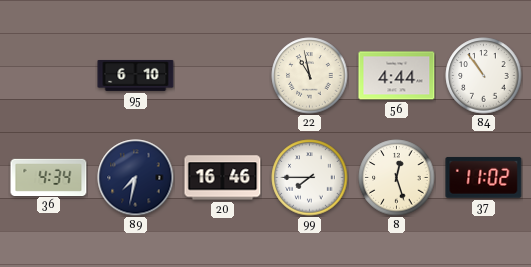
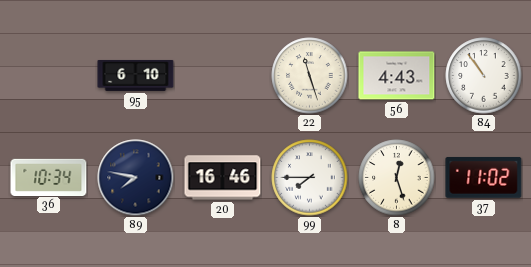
22: 10:58 -> 11:27 (310, 76)
56: 4:44 -> 4:43 (397, 76)
36: 4:34 -> 10:34 (49, 177)
89: 7:32 -> 7:47 (136, 178)
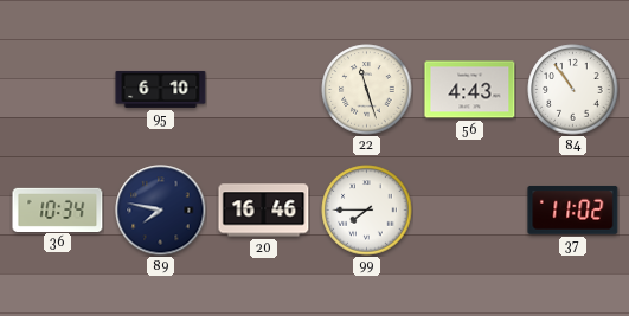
8: 12:27 -> none (397, 178)
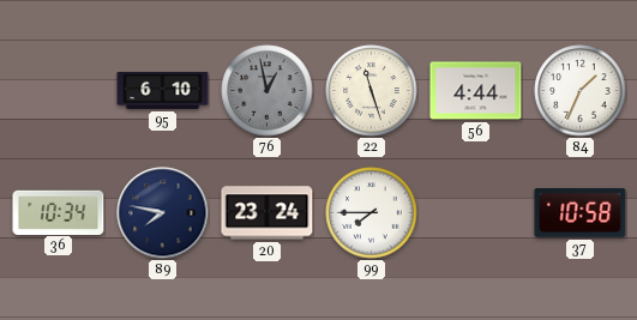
76: none -> 12:58 (268, 91)
56: 4:43 -> 4:44 (476, 91)
84: 10:54 -> 1:34 (581, 91)
20: 16:46 -> 23:24 (268, 213)
37: 11:02 -> 10:58 (581, 212)
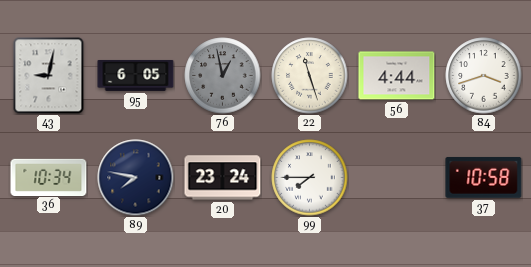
43: none -> 9:02 (49, 76)
95: 6:10 -> 6:05 (136, 75)
84: 1:34 -> 3:42 (484, 76)
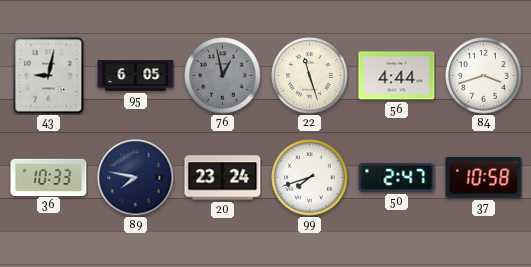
36: 10:34 -> 10:33 (49, 177)
99: 7:45 -> 7:42 (310, 178)
50: none -> 2:47 (397, 178)
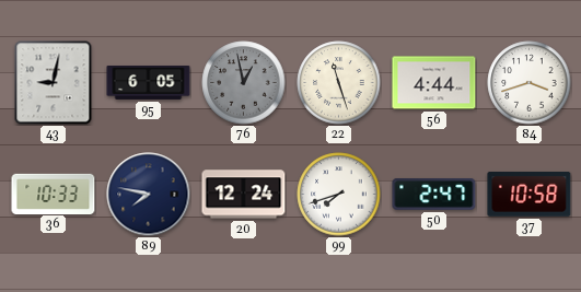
20: 23:24 -> 12:24 (244, 195)
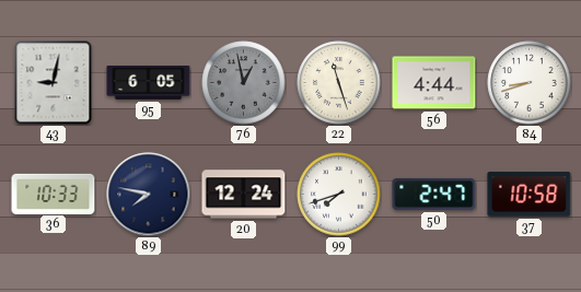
84: 3:42 -> 8:42 (530, 83)
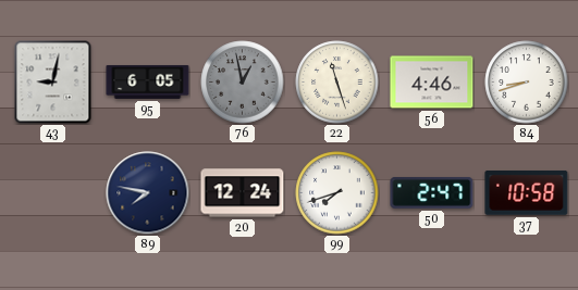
56: 4:44 -> 4:46 (432, 83)
36: 10:33 -> none (54, 194)
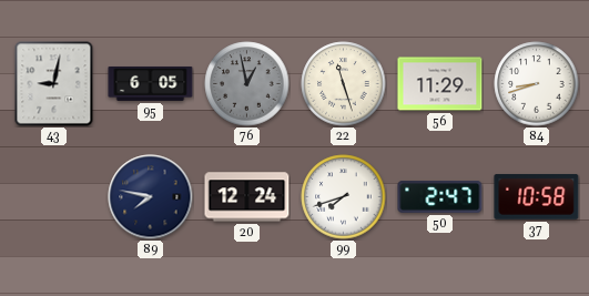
56: 4:46 -> 11:29 (440, 84)
